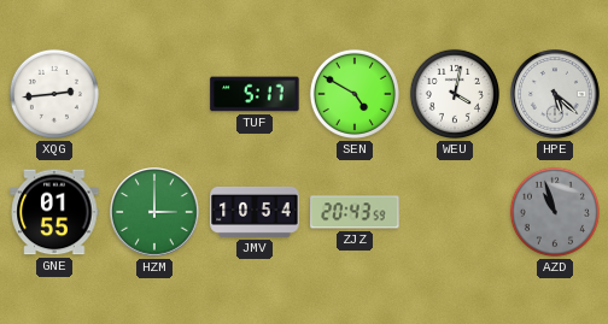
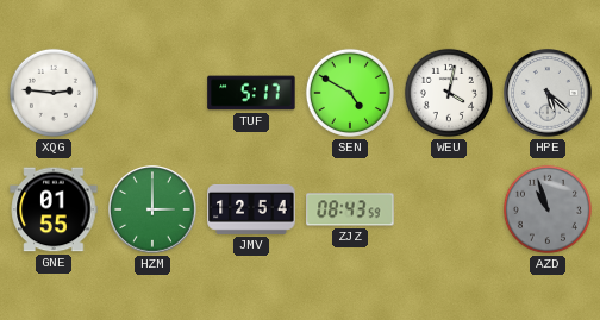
XQG: 2:44 -> 2:46 (54, 93)
JMV: 10:54 -> 12:54 (251, 209)
ZJZ: 20:43 -> 08:43 (350, 209)
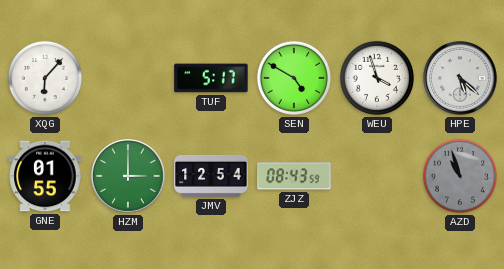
XQG: 2:46 -> 6:07 (45, 78)
WEU: 4:02 -> 3:57 (377, 78)
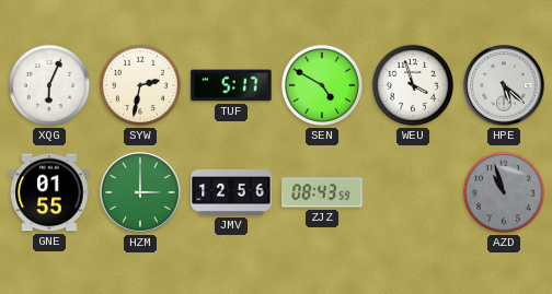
XQG: 6:07 -> 6:04 (49, 85)
SYW: none -> 2:32 (140, 85)
JMV: 12:54 -> 12:56 (231, 192)
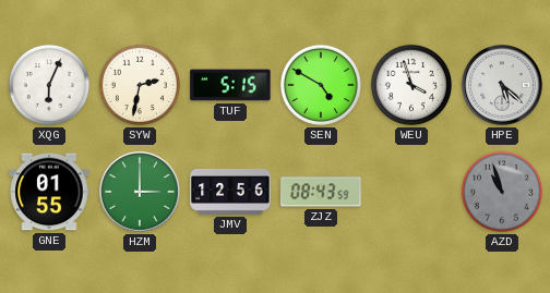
TUF: 5:17 -> 5:15 (230, 85)
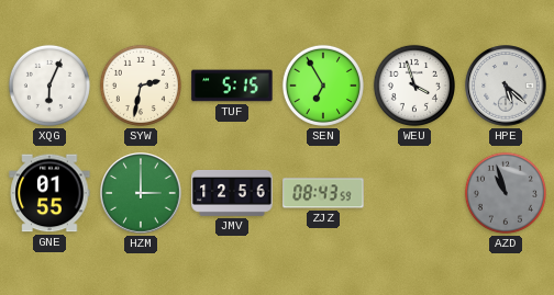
SEN: 4:50 -> 6:55 (323, 86)
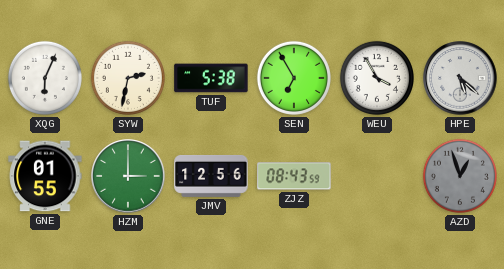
TUF: 5:15 -> 5:38 (211, 78)
WEU: 3:57 -> 3:55 (377, 78)
AZD: 10:57 -> 12:57 (460, 176)
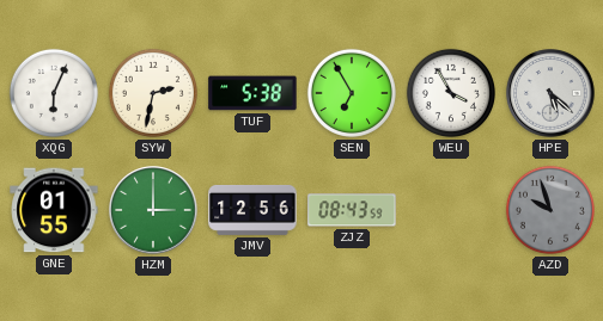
AZD: 12:57 -> 9:57 (550, 210)
